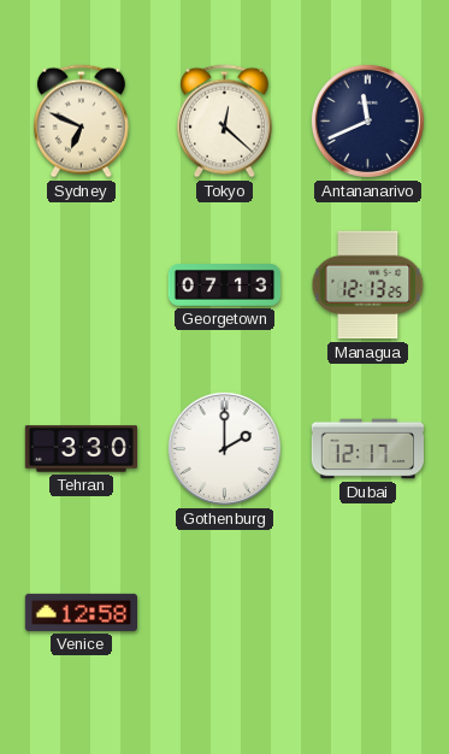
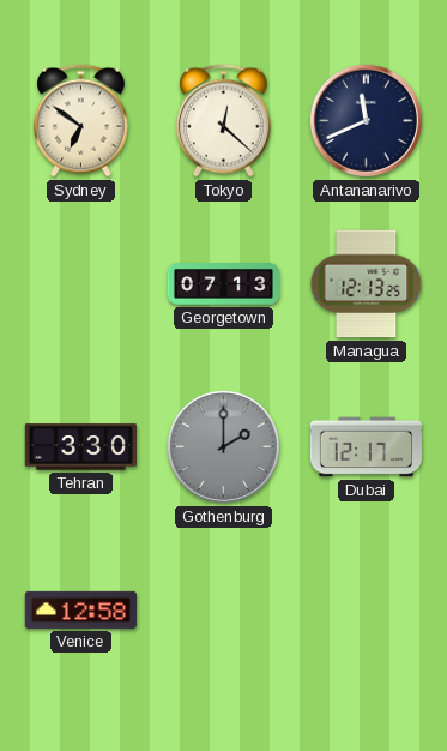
Sydney: 6:49 -> 6:51 (81, 121)
Gothenburg dial: white -> grey (223, 446)
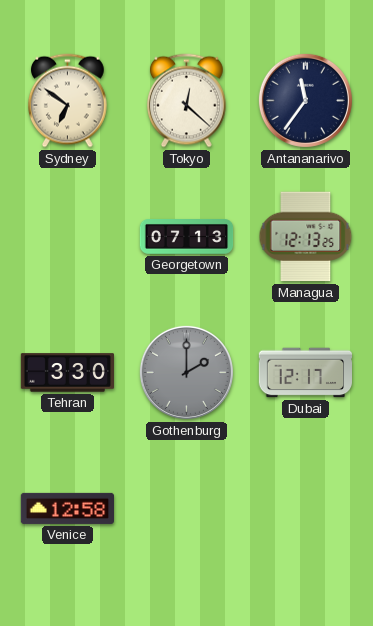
Antananarivo: 11:41 -> 11:36 (305, 100)
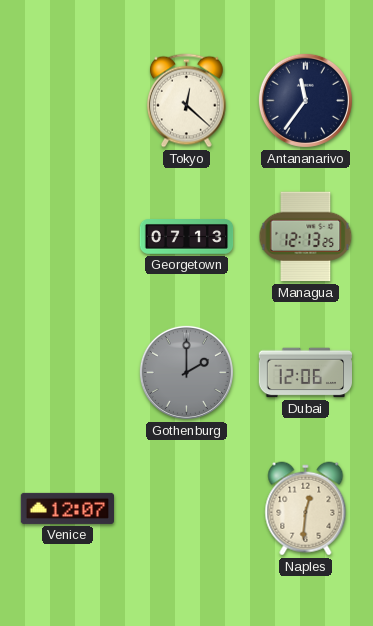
Sydney: 6:51 -> none (68, 101)
Tehran: 3:30 -> none (67, 373)
Dubai: 12:17 -> 12:06 (306, 373)
Venice: 12:58 -> 12:07 (67, 508)
Naples: none -> 12:31 (306, 509)
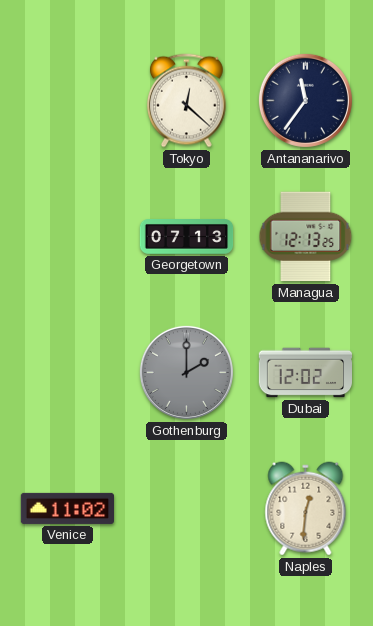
Dubai: 12:06 -> 12:02 (306, 373)
Venice: 12:07 -> 11:02 (67, 508)
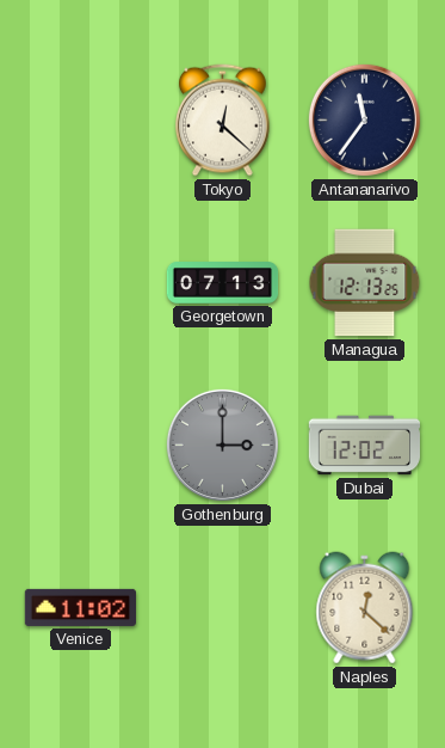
Gothenburg: 2:00 -> 3:00 (222, 444)
Naples: 12:31 -> 12:22 (365, 608)
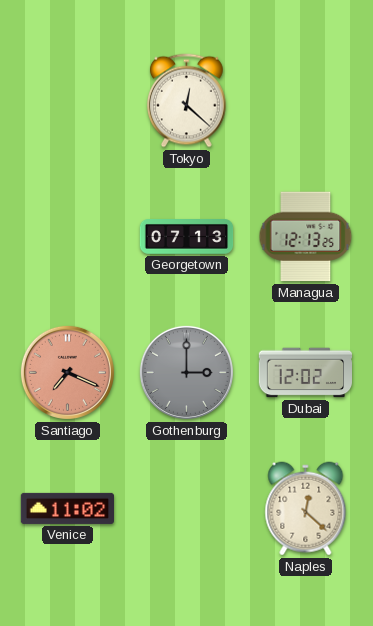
Antananarivo: 11:36 -> none (364, 119)
Santiago: none -> 7:19 (67, 372)
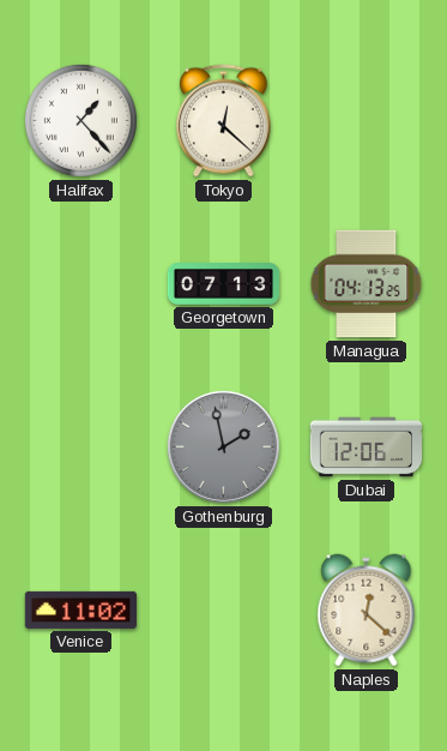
Halifax: none -> 1:23 (80, 120)
Managua: 12:13 -> 04:13 (367, 284)
Santiago: 7:19 -> none (67, 372)
Gothenburg: 3:00 -> 1:58 (223, 446)
Dubai: 12:02 -> 12:06 (367, 447)
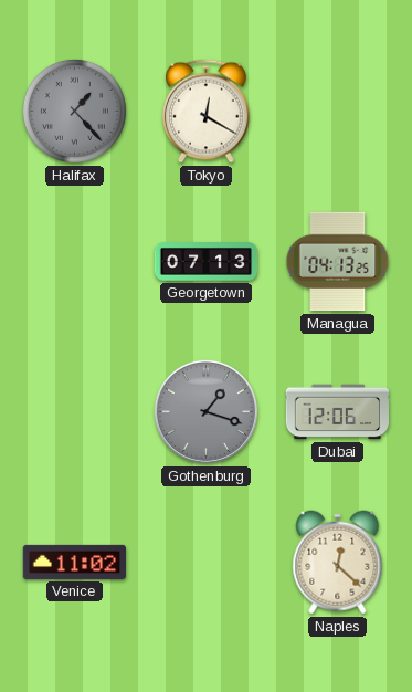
Halifax dial: white -> grey (74, 111)
Tokyo: 12:22 -> 12:20 (207, 112)
Gothenburg: 1:58 -> 1:18 (205, 411)
